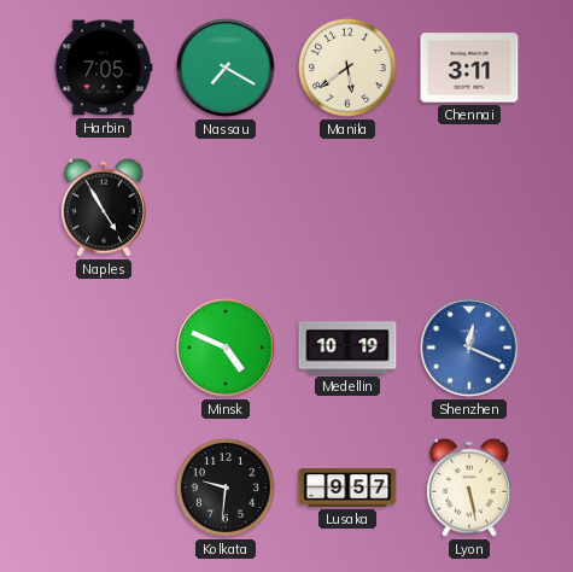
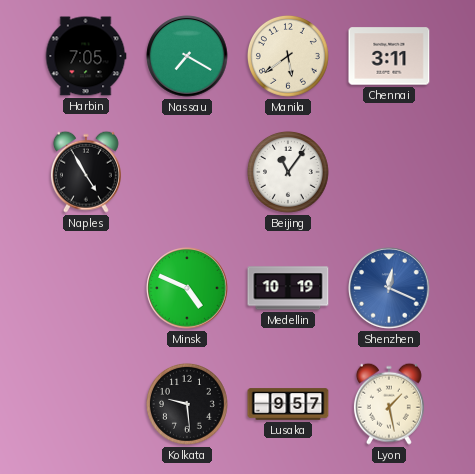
Beijing: none -> 11:06 (288, 172)
Kolkata: 9:31 -> 9:29 (187, 404)
Lyon: 5:28 -> 1:28 (389, 404)
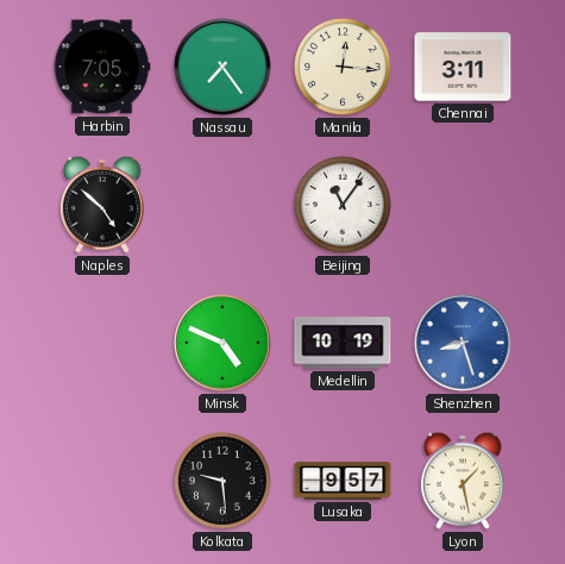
Nassau: 7:20 -> 7:24 (222, 67)
Manila: 5:39 -> 12:16 (343, 67)
Naples: 4:55 -> 4:52 (102, 205)
Shenzhen: 12:19 -> 8:27 (463, 343)
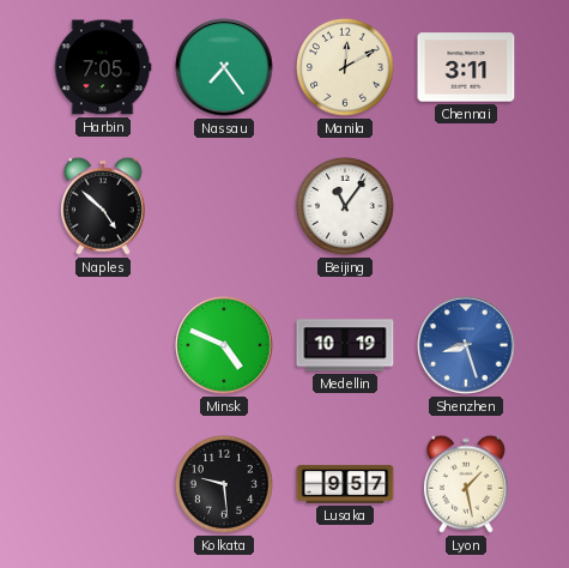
Manila: 12:16 -> 12:10 (345, 67)
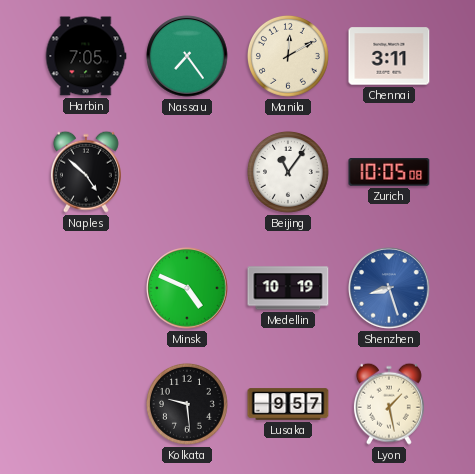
Zurich: none -> 10:05 (389, 172)
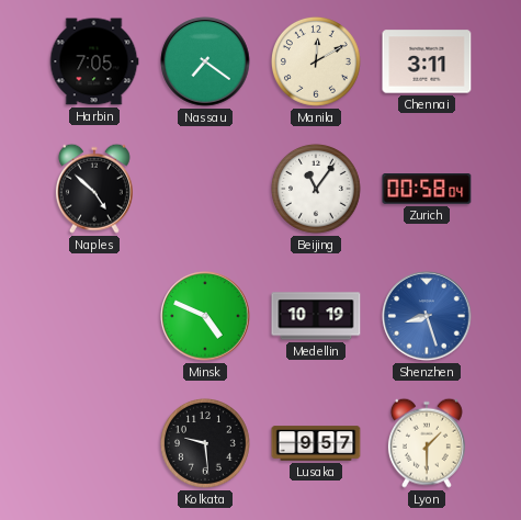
Nassau: 7:24 -> 7:21 (205, 61)
Zurich: 10:05 -> 00:58 (427, 189)
Lyon: 1:28 -> 1:30 (427, 443)
